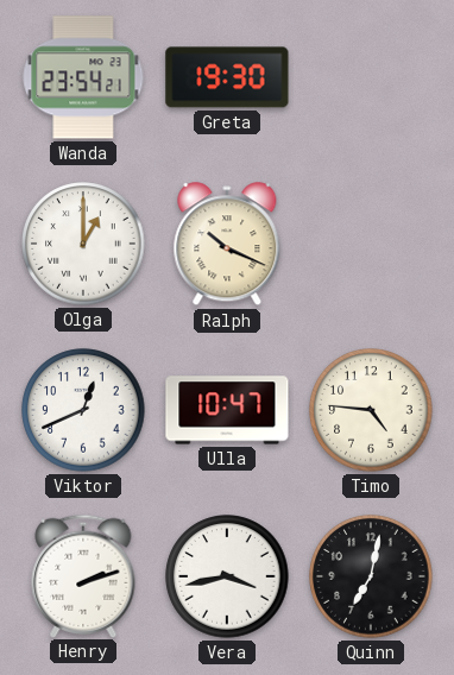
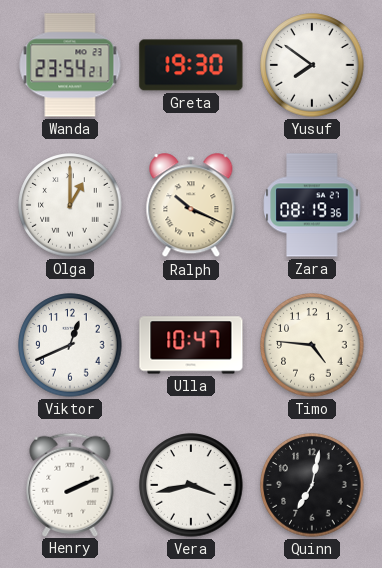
Yusuf: none -> 7:51 (312, 65)
Zara: none -> 08:19 (312, 205)
Henry: 2:12 -> 2:11 (70, 484)
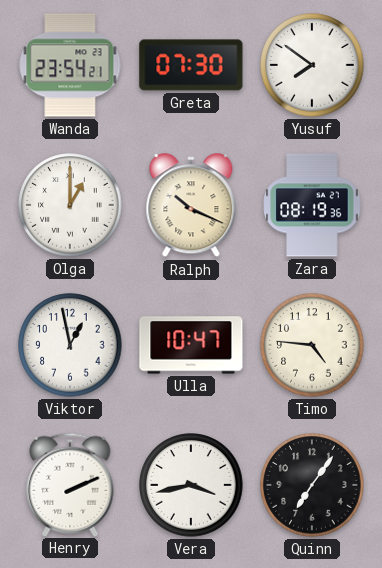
Greta: 19:30 -> 07:30 (191, 65)
Viktor: 12:41 -> 12:58 (70, 345)
Quinn: 7:02 -> 7:06 (312, 485)
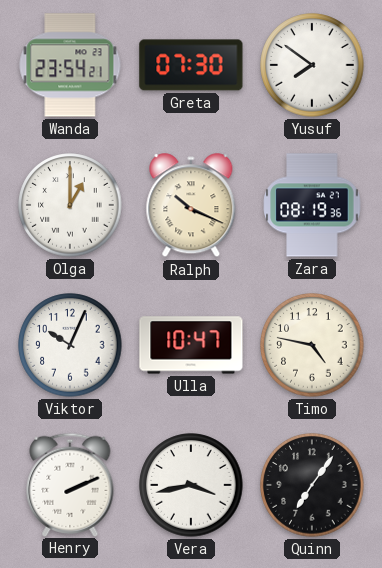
Viktor: 12:58 -> 10:04 (70, 345)
Timo: 4:46 -> 4:47 (312, 345)
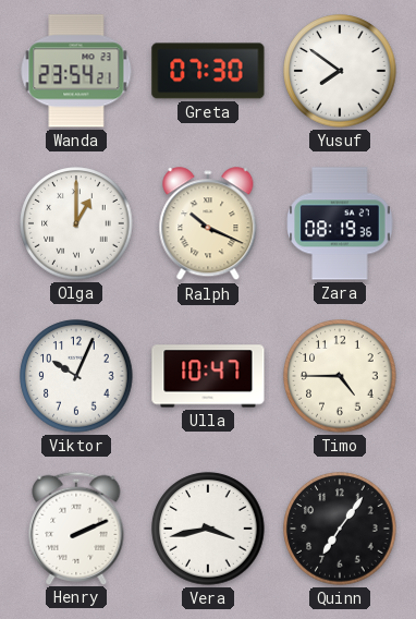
Timo: 4:47 -> 4:45 (340, 376)
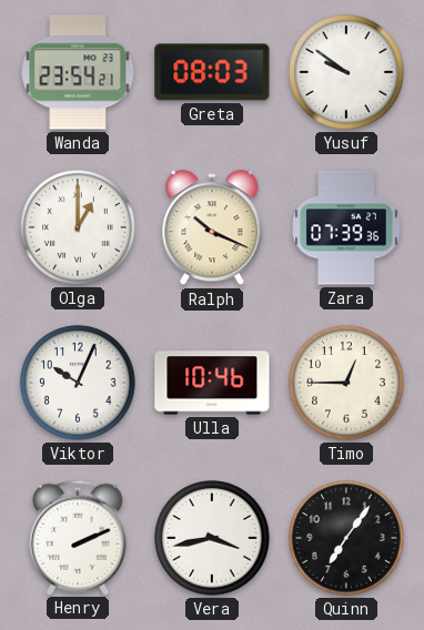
Greta: 07:30 -> 08:03 (212, 72)
Yusuf: 7:51 -> 9:51 (346, 72)
Zara: 08:19 -> 07:39 (346, 227)
Ulla: 10:47 -> 10:46 (212, 383)
Timo: 4:45 -> 12:45 (346, 383)
